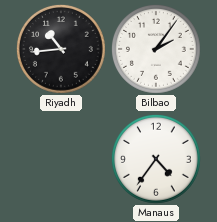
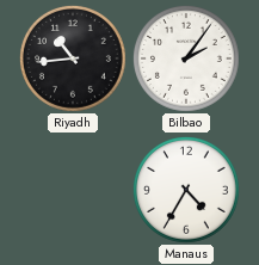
Manaus: 4:36 -> 4:35 (186, 190)
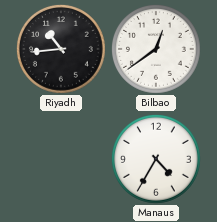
Bilbao: 2:06 -> 12:39 (156, 49)
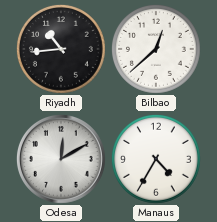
Bilbao: 12:39 -> 12:38 (156, 49)
Odesa: none -> 12:10 (61, 159)
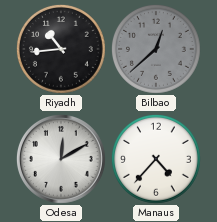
Bilbao dial: white -> grey (156, 49)
Manaus: 4:35 -> 4:37 (156, 159)
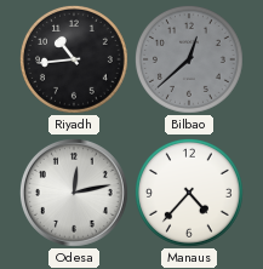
Odesa: 12:10 -> 12:13 (74, 193)
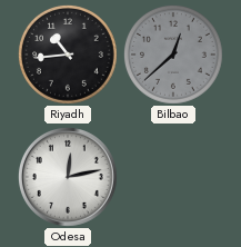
Manaus: 4:37 -> none (189, 193)
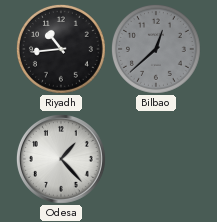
Odesa: 12:13 -> 1:23 (61, 159)
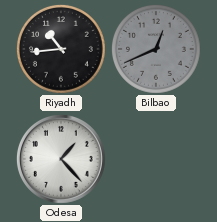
Bilbao: 12:38 -> 12:41 (156, 49)
